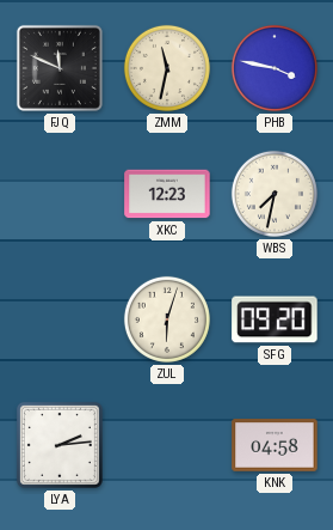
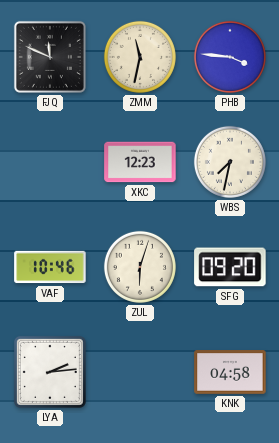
PHB: 3:47 -> 3:46 (230, 57)
VAF: none -> 10:46 (50, 267)
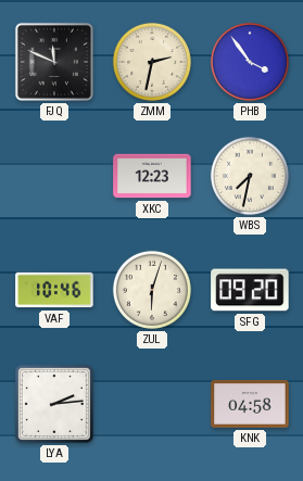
ZMM: 11:32 -> 2:32 (152, 62)
PHB: 3:46 -> 3:54 (250, 62)
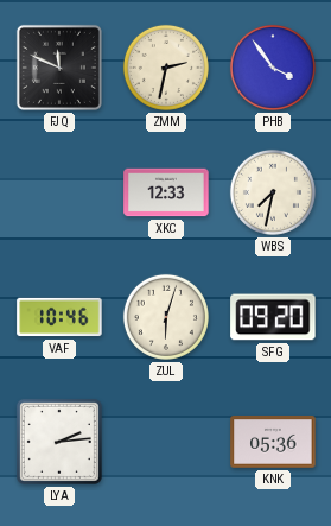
XKC: 12:23 -> 12:33 (166, 192)
KNK: 04:58 -> 05:36 (273, 442)
